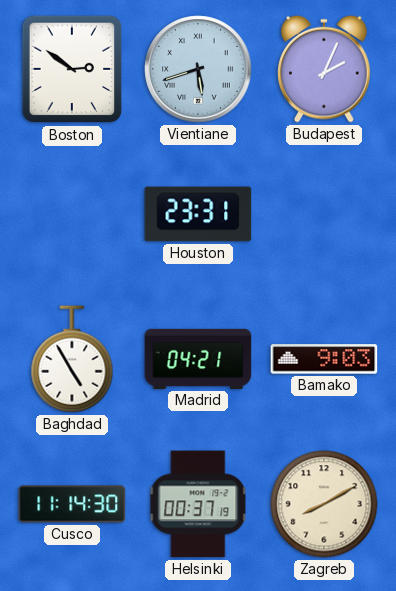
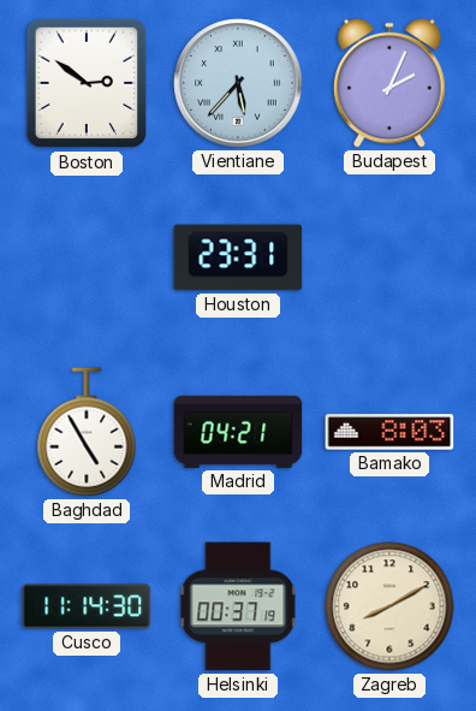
Vientiane: 5:42 -> 5:37 (238, 83)
Bamako: 9:03 -> 8:03 (389, 432)
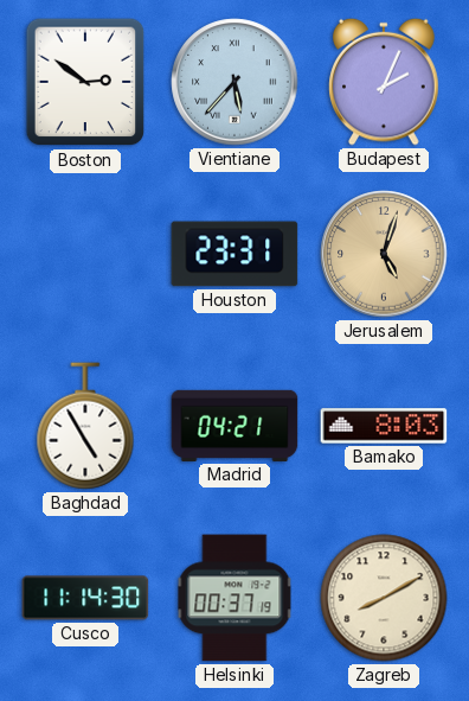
Jerusalem: none -> 5:03 (384, 254)
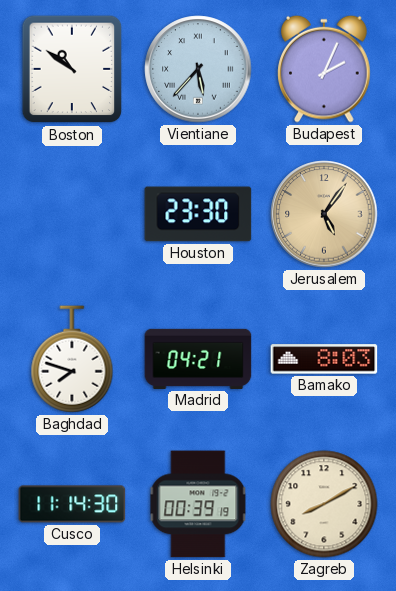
Boston: 2:51 -> 10:51 (72, 69)
Houston: 23:31 -> 23:30 (198, 214)
Jerusalem: 5:03 -> 5:06 (324, 214)
Baghdad: 4:55 -> 7:48 (72, 359)
Helsinki: 00:37 -> 00:39 (198, 504)
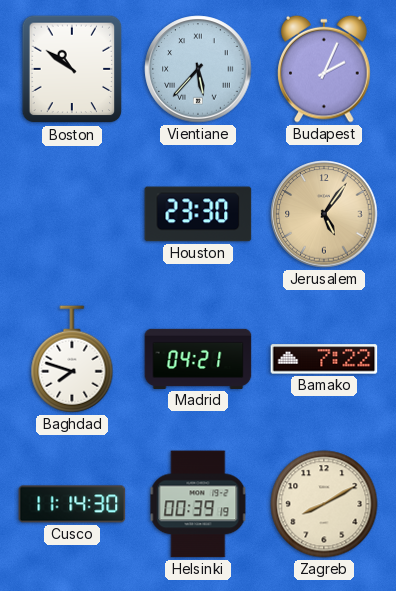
Bamako: 8:03 -> 7:22 (324, 359)
